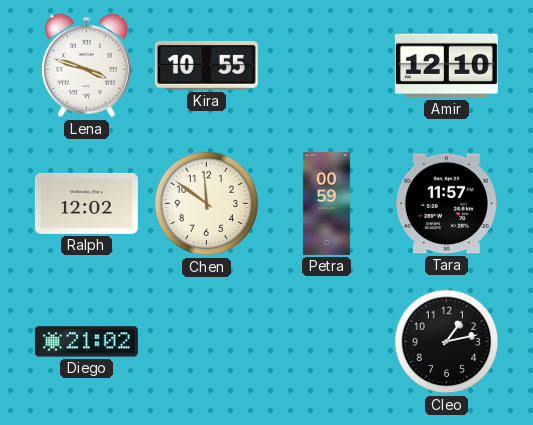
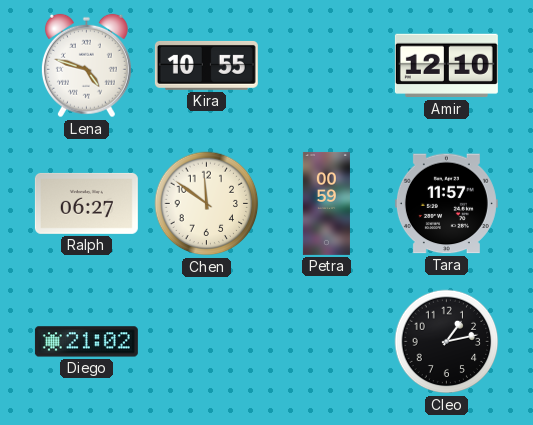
Lena: 3:48 -> 4:48 (86, 66)
Ralph: 12:02 -> 06:27 (86, 203)
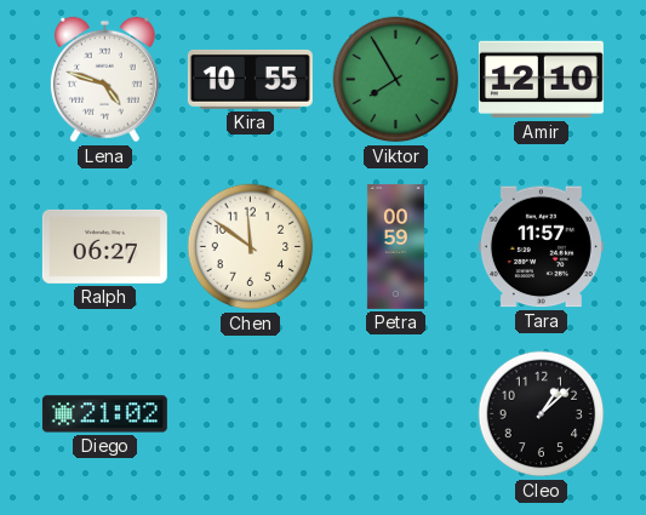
Viktor: none -> 7:55 (396, 80)
Cleo: 1:13 -> 1:08 (542, 414)
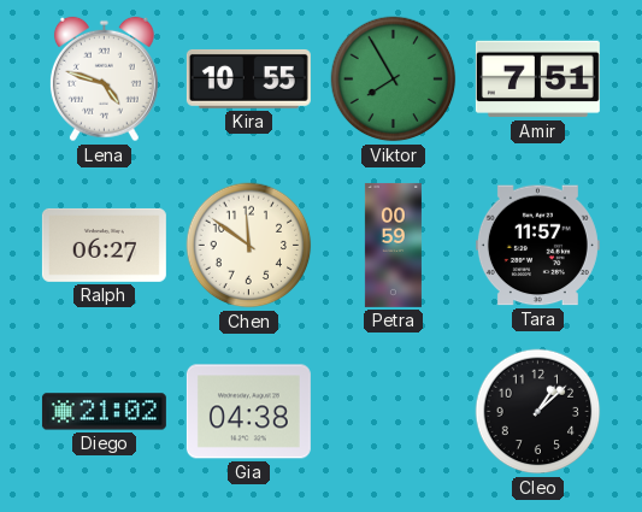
Amir: 12:10 -> 7:51 (537, 80)
Gia: none -> 04:38 (248, 412)
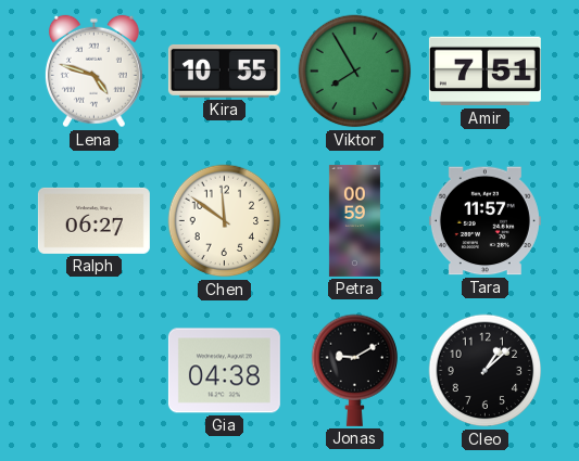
Diego: 21:02 -> none (104, 412)
Jonas: none -> 9:10 (355, 370)
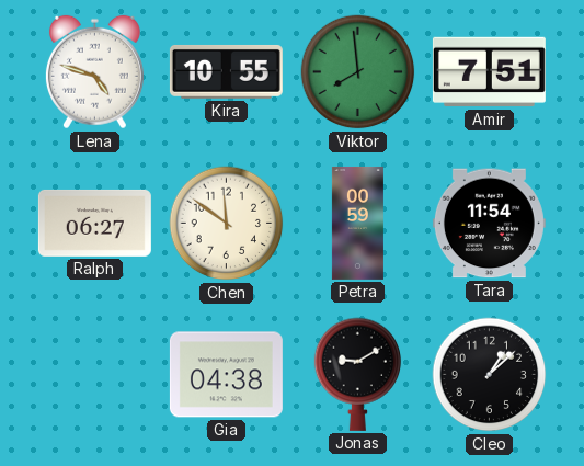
Viktor: 7:55 -> 7:59 (358, 72)
Tara: 11:57 -> 11:54 (489, 224)
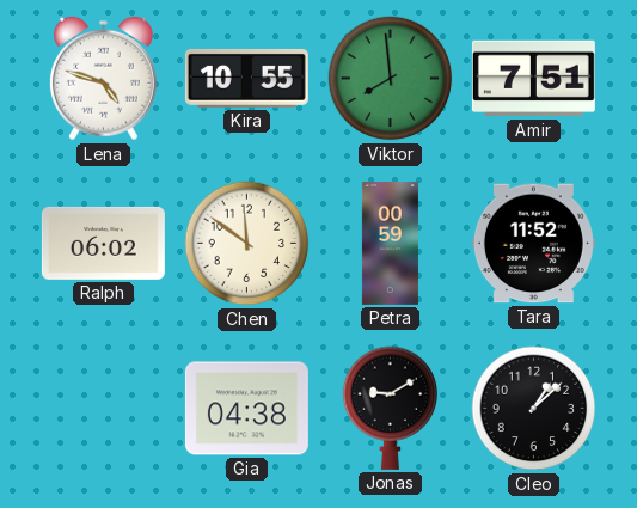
Ralph: 06:27 -> 06:02 (103, 243)
Tara: 11:54 -> 11:52 (533, 244)
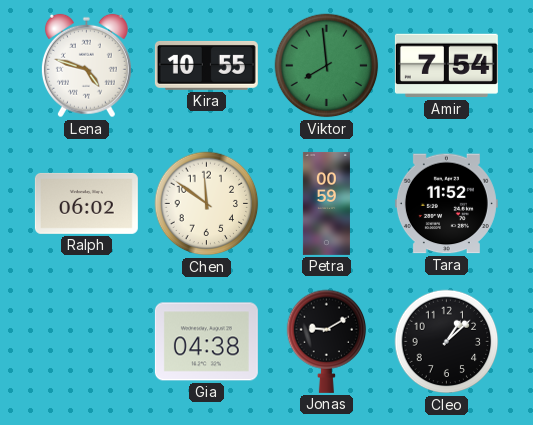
Amir: 7:51 -> 7:54 (446, 66)
